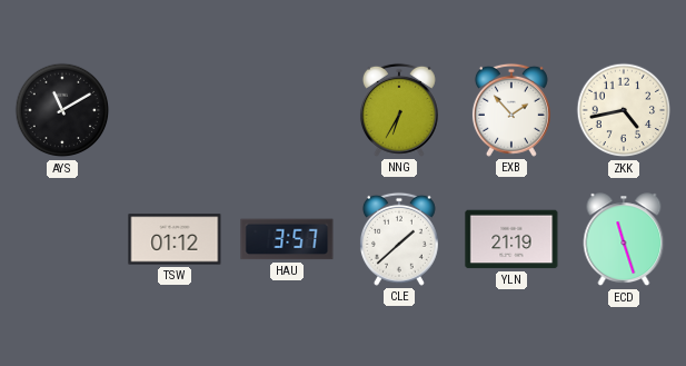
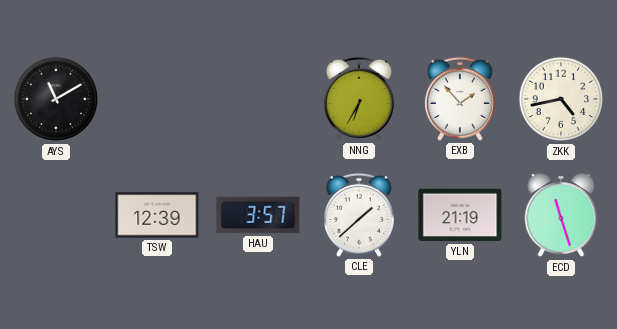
TSW: 01:12 -> 12:39 (157, 215)
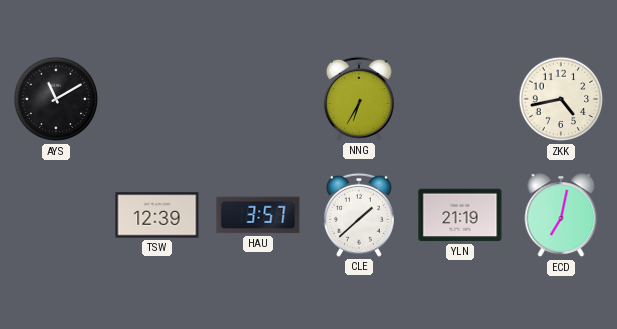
EXB: 1:53 -> none (460, 99)
ECD: 11:27 -> 7:02 (561, 216)
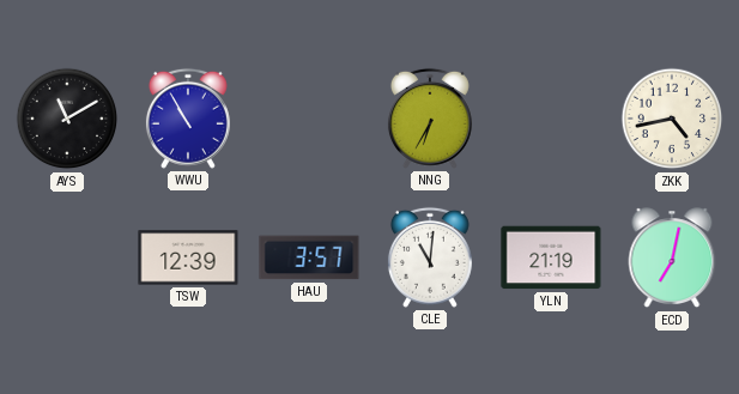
WWU: none -> 10:55 (188, 119)
CLE: 1:38 -> 11:01 (430, 257)
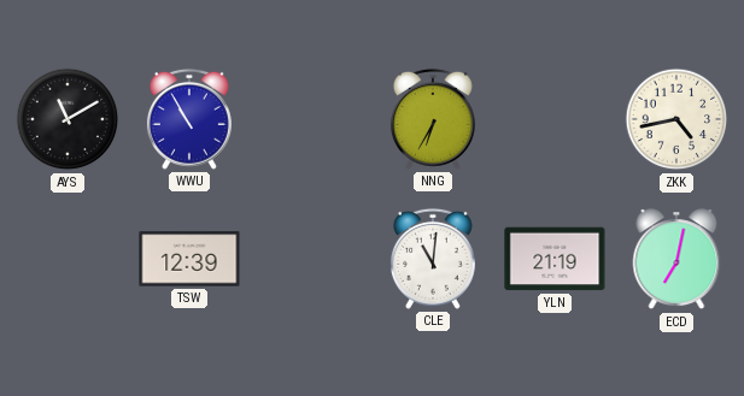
HAU: 3:57 -> none (309, 257)
